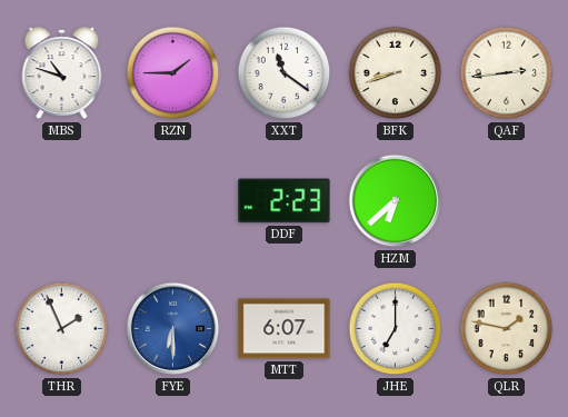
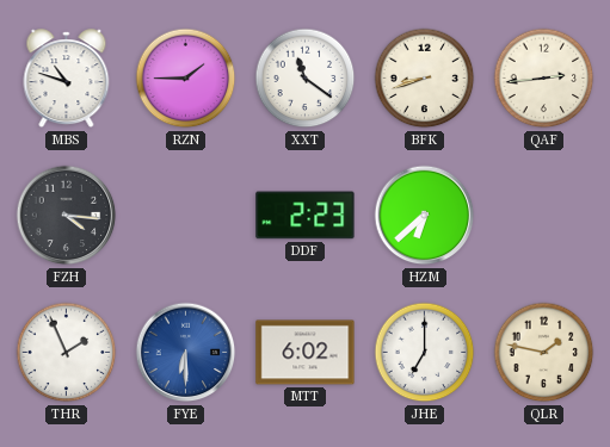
FZH: none -> 4:16 (67, 216)
MTT: 6:07 -> 6:02 (306, 353)
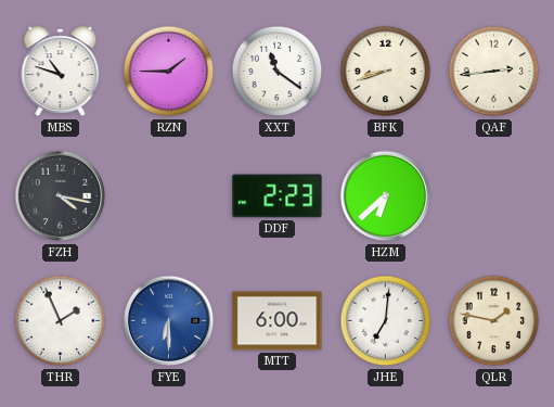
FZH: 4:16 -> 4:17 (61, 196)
MTT: 6:02 -> 6:00 (278, 321)
JHE: 7:00 -> 7:01 (386, 321)
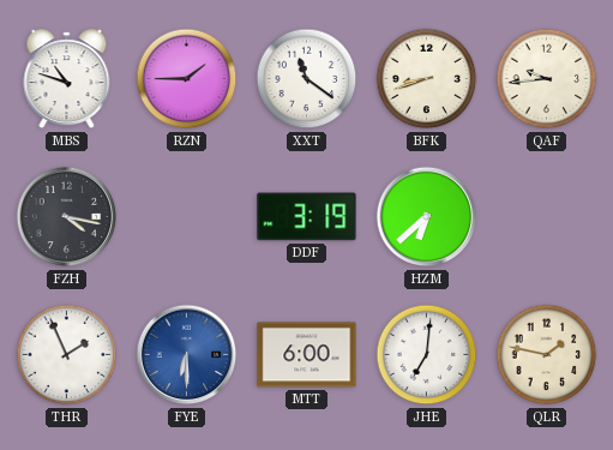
QAF: 2:44 -> 9:44 (547, 79)
DDF: 2:23 -> 3:19 (307, 217)
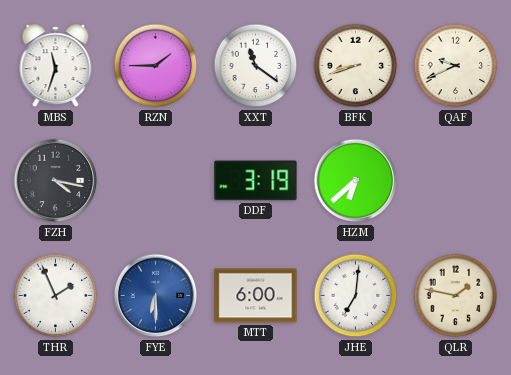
MBS: 10:48 -> 11:33 (56, 66)
QAF: 9:44 -> 9:41 (456, 66)
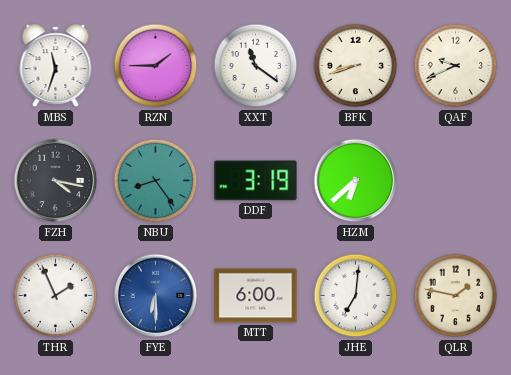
NBU: none -> 8:24 (156, 181)
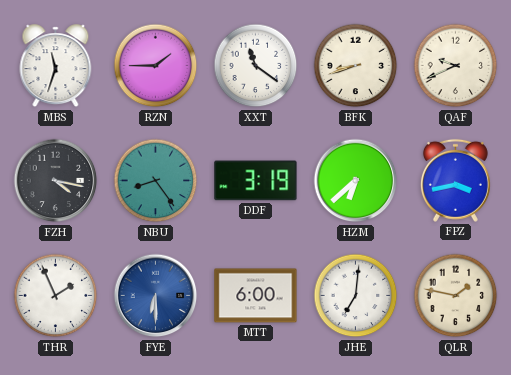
FPZ: none -> 3:43 (455, 180)
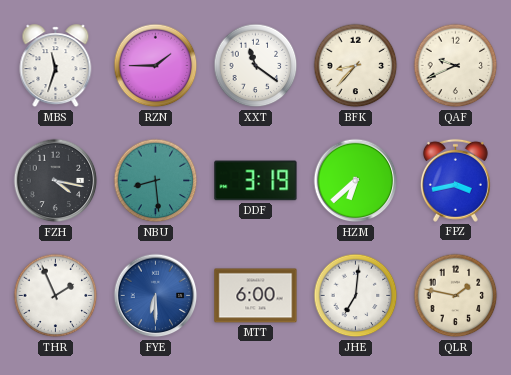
BFK: 8:42 -> 8:37 (356, 66)
NBU: 8:24 -> 8:29 (156, 181)
